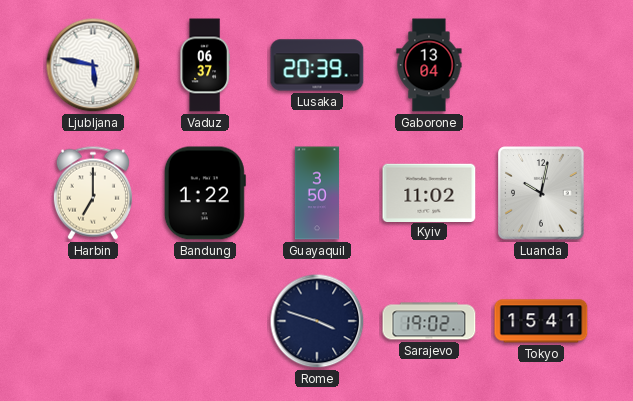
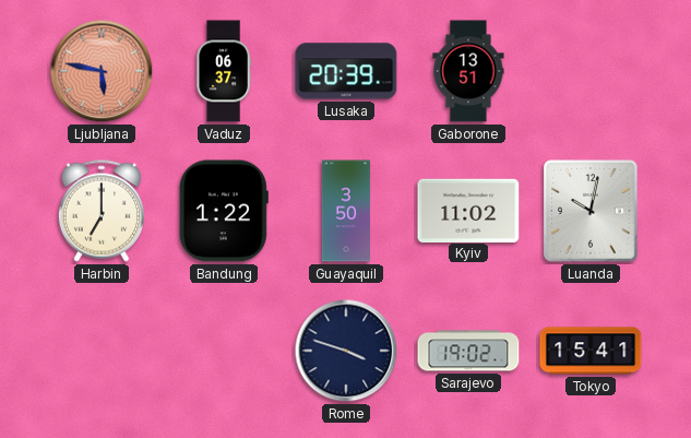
Ljubljana dial: white -> salmon (102, 71)
Gaborone: 13:04 -> 13:51 (468, 71)
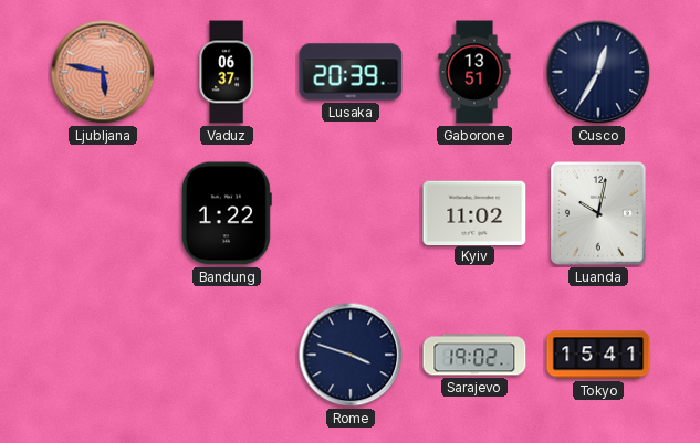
Cusco: none -> 12:35 (598, 72)
Harbin: 7:00 -> none (102, 211)
Guayaquil: 3:50 -> none (346, 211)
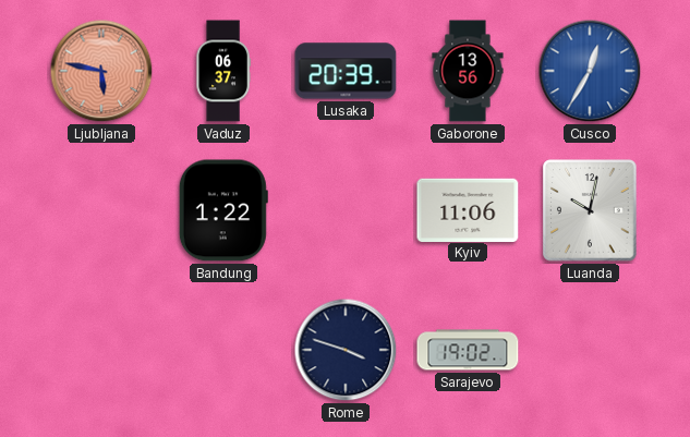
Gaborone: 13:51 -> 13:56 (468, 71)
Cusco dial: navy -> blue (590, 71)
Kyiv: 11:02 -> 11:06 (468, 209)
Tokyo: 15:41 -> none (598, 355)
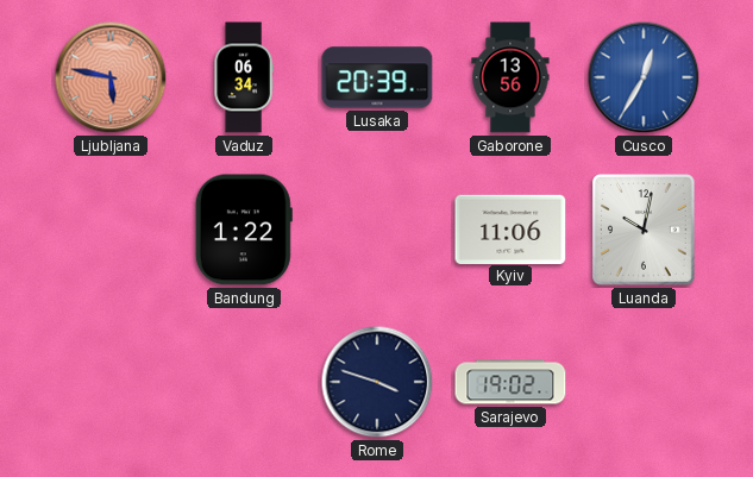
Vaduz: 06:37 -> 06:34 (244, 77)
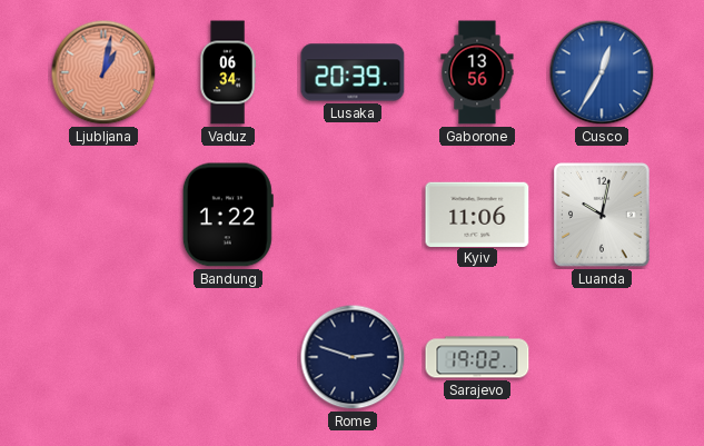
Ljubljana: 5:47 -> 1:02 (103, 72)
Rome: 3:48 -> 2:48 (353, 357)
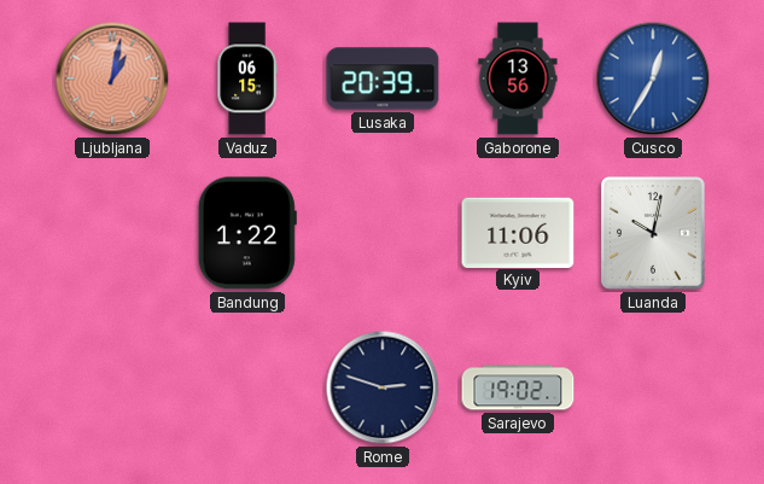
Vaduz: 06:34 -> 06:15 (247, 78)
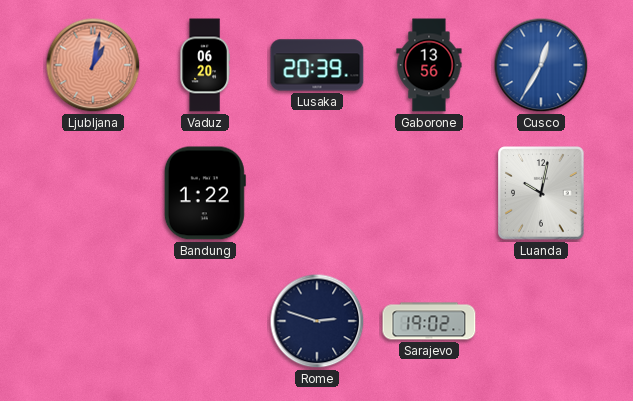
Vaduz: 06:15 -> 06:20 (205, 65)
Kyiv: 11:06 -> none (518, 232)
